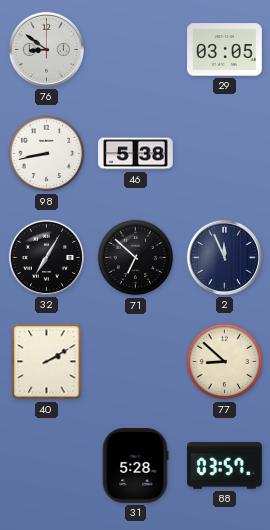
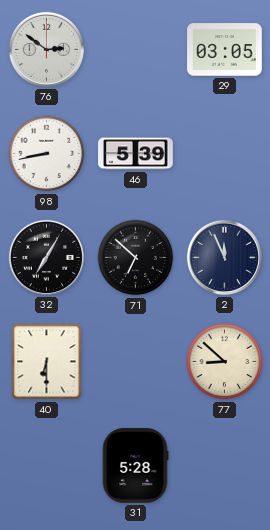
76: 8:51 -> 2:51 (46, 49)
46: 5:38 -> 5:39 (136, 154)
40: 2:10 -> 6:30 (47, 362)
88: 03:57 -> none (225, 466)
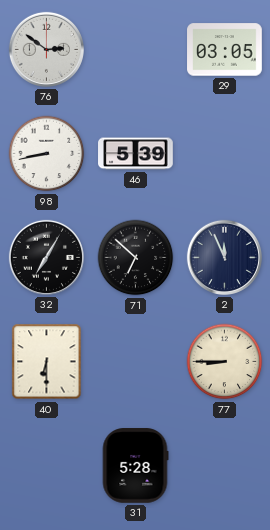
77: 8:52 -> 8:45 (225, 362)
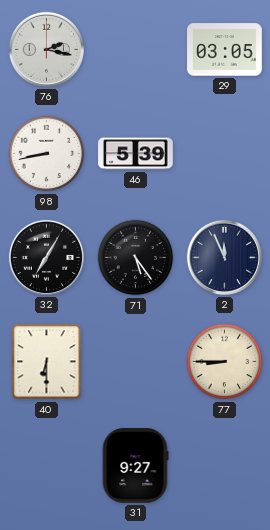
76: 2:51 -> 2:17 (46, 49)
71: 6:52 -> 5:24 (136, 258)
31: 5:28 -> 9:27 (135, 466)
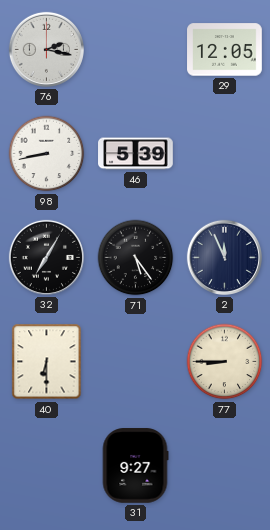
29: 03:05 -> 12:05 (225, 50)
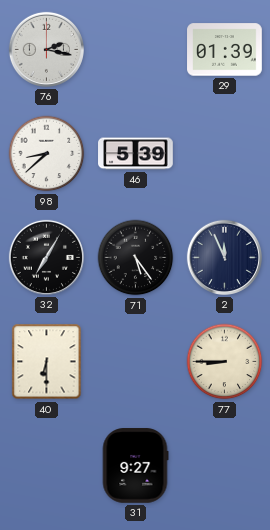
29: 12:05 -> 01:39 (225, 50)
98: 8:43 -> 8:38 (47, 154)
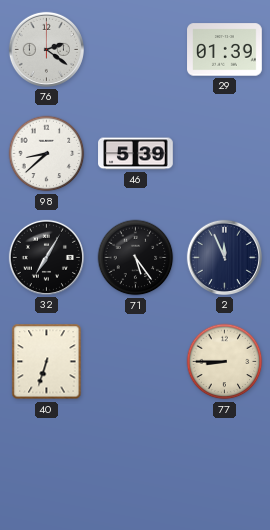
76: 2:17 -> 2:21 (46, 49)
40: 6:30 -> 6:33 (47, 362)
31: 9:27 -> none (135, 466)
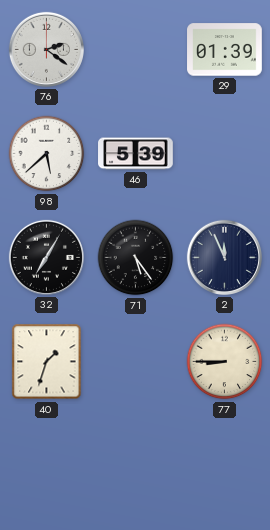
98: 8:38 -> 5:38 (47, 154)
40: 6:33 -> 1:33 (47, 362)
